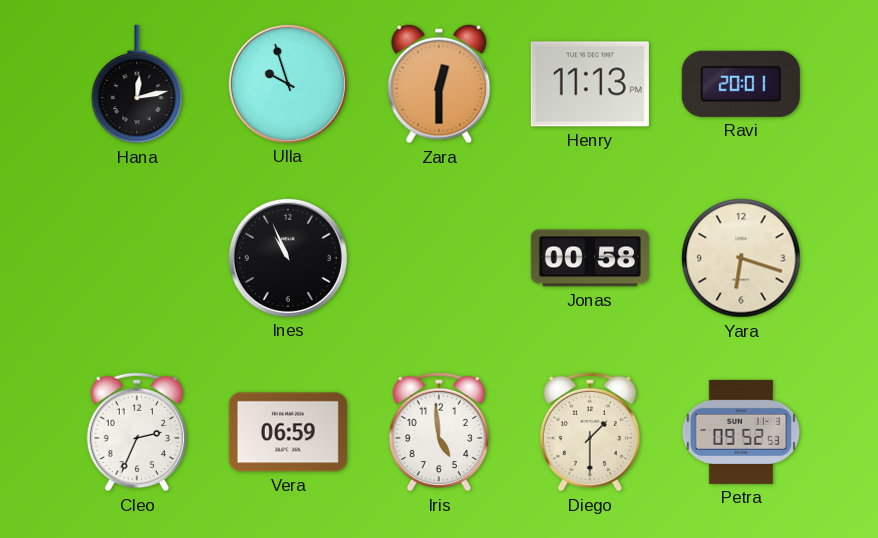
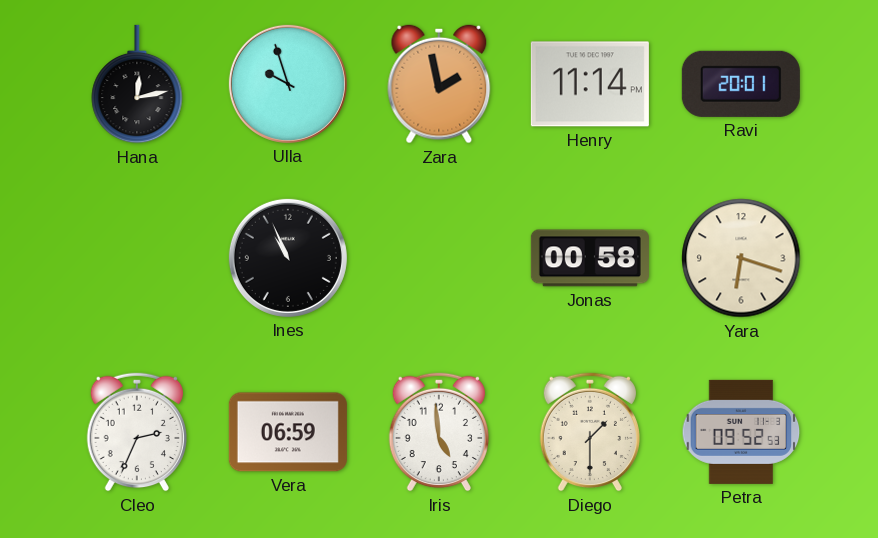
Zara: 12:30 -> 1:58 (439, 84)
Henry: 11:13 -> 11:14 (590, 84)
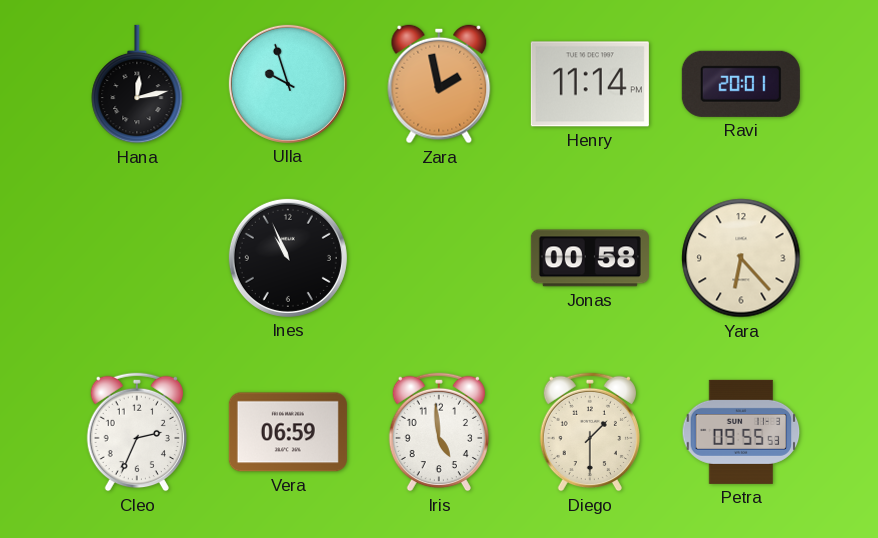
Yara: 6:18 -> 6:23 (741, 258)
Petra: 09:52 -> 09:55 (741, 432)
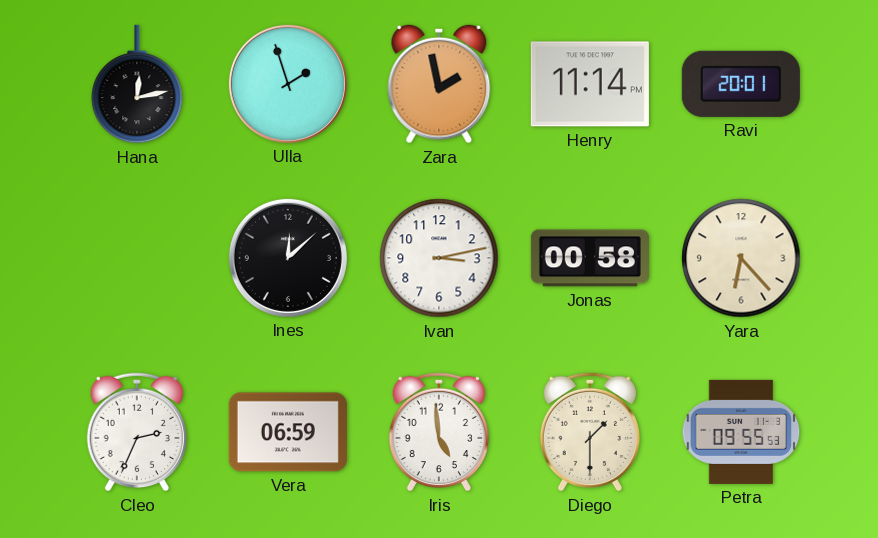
Ulla: 9:57 -> 1:57 (288, 84)
Ines: 10:56 -> 12:08 (288, 258)
Ivan: none -> 3:13 (439, 258)
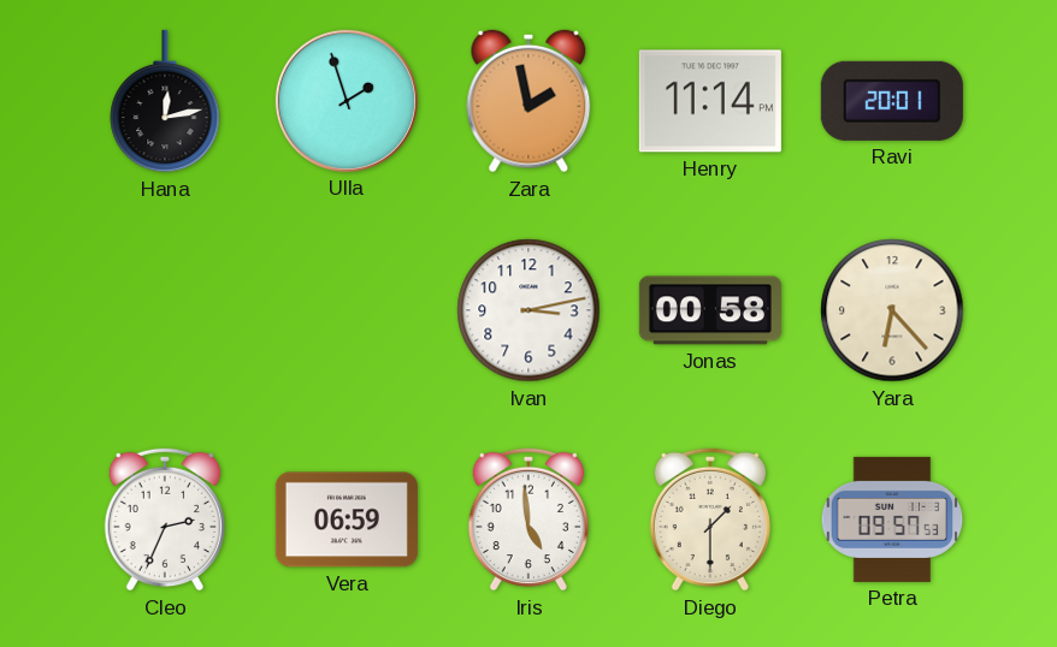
Ines: 12:08 -> none (288, 258)
Petra: 09:55 -> 09:57 (892, 520)
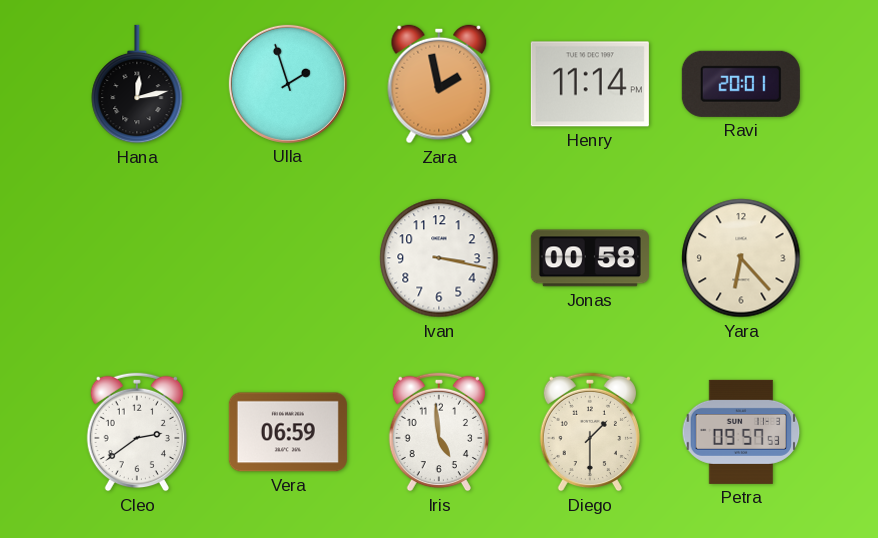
Ivan: 3:13 -> 3:17 (439, 258)
Cleo: 2:34 -> 2:39 (137, 432)
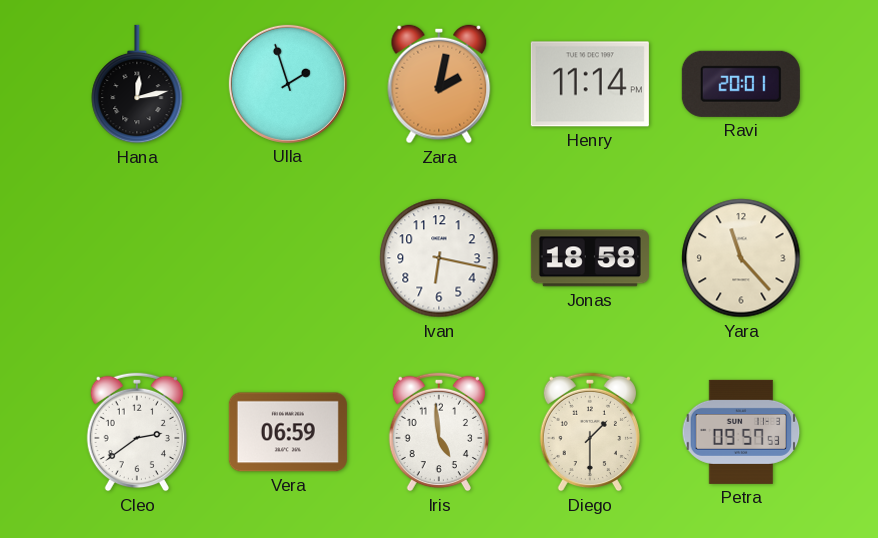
Zara: 1:58 -> 2:02 (439, 84)
Ivan: 3:17 -> 6:17 (439, 258)
Jonas: 00:58 -> 18:58 (590, 258)
Yara: 6:23 -> 11:23 (741, 258)
